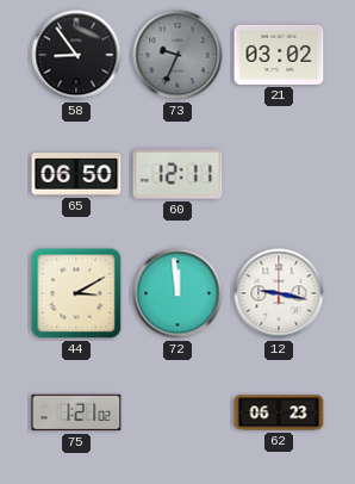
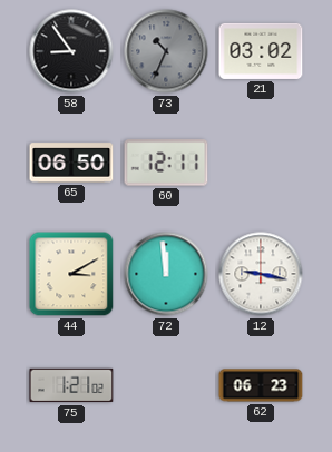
73: 9:34 -> 10:34 (166, 51)
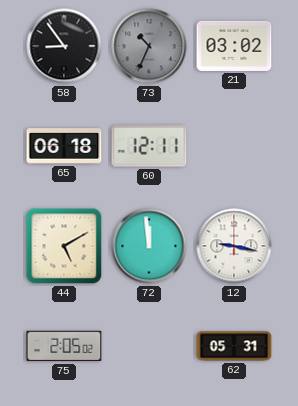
65: 06:50 -> 06:18 (64, 146)
44: 3:10 -> 5:10 (64, 246)
75: 1:21 -> 2:05 (64, 346)
62: 06:23 -> 05:31 (234, 346)
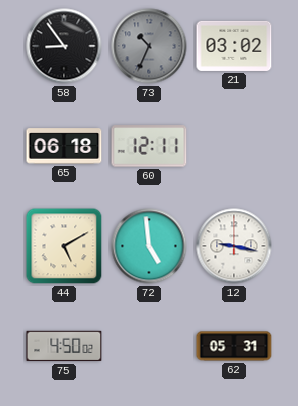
72: 11:59 -> 4:59 (149, 246)
75: 2:05 -> 4:50 (64, 346)
